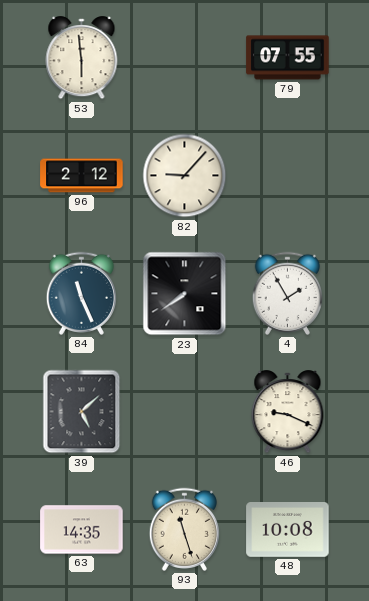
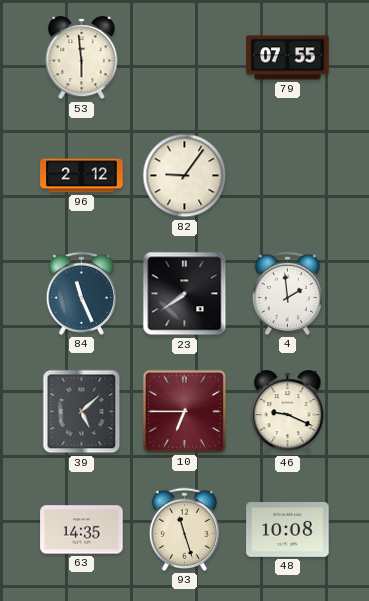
82: 9:07 -> 9:06 (185, 176)
4: 1:55 -> 1:59 (287, 293)
10: none -> 6:45 (184, 411)
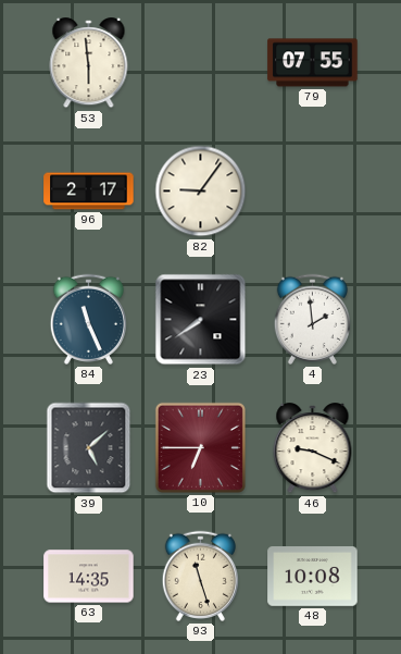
96: 2:12 -> 2:17 (89, 192)
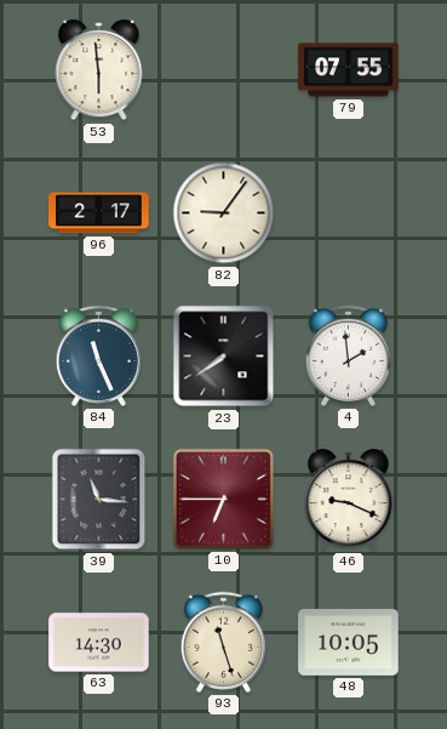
39: 5:08 -> 11:16 (99, 500)
63: 14:35 -> 14:30 (99, 643)
48: 10:08 -> 10:05 (349, 643)
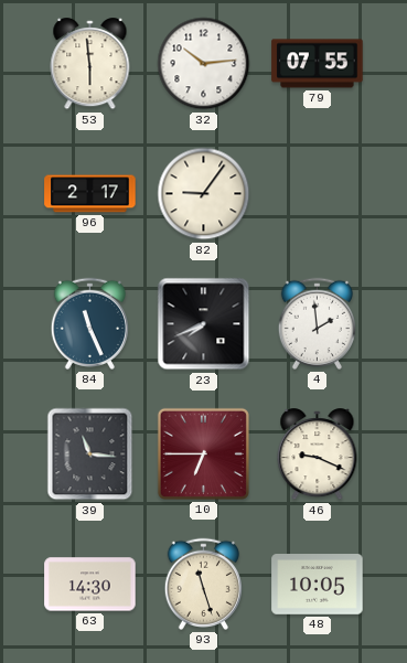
32: none -> 10:14 (204, 64)
23: 7:39 -> 7:41 (204, 324)
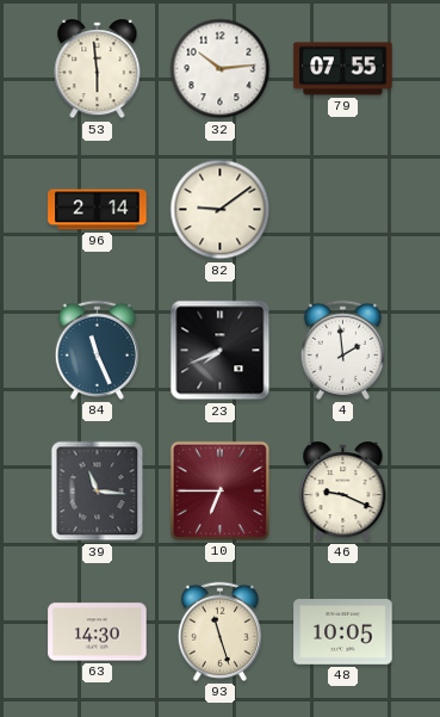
96: 2:17 -> 2:14 (98, 210)
82: 9:06 -> 9:09 (221, 210)
